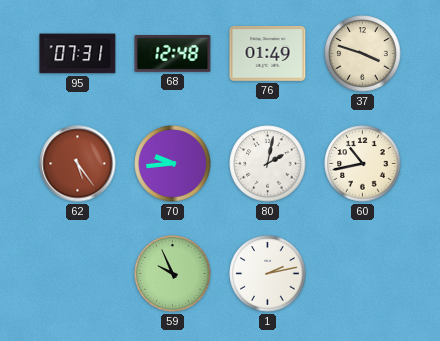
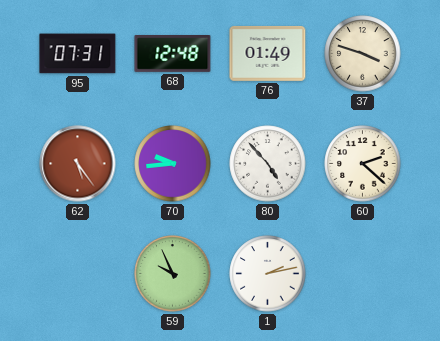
80: 2:02 -> 4:53 (268, 164)
60: 10:43 -> 2:22 (363, 164)
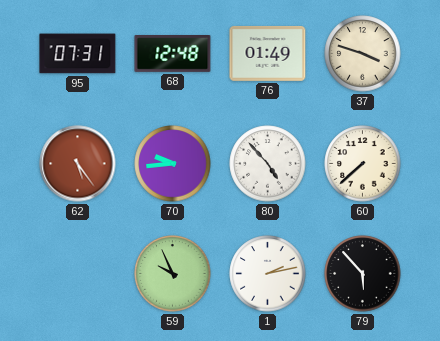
60: 2:22 -> 7:38 (363, 164)
79: none -> 5:53 (363, 274)
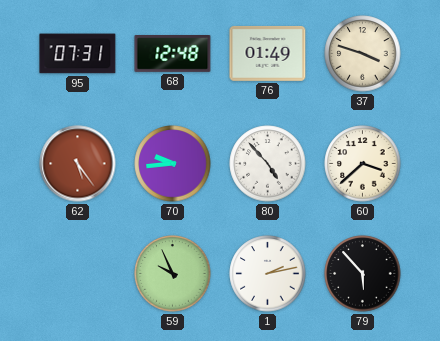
60: 7:38 -> 3:38 (363, 164)
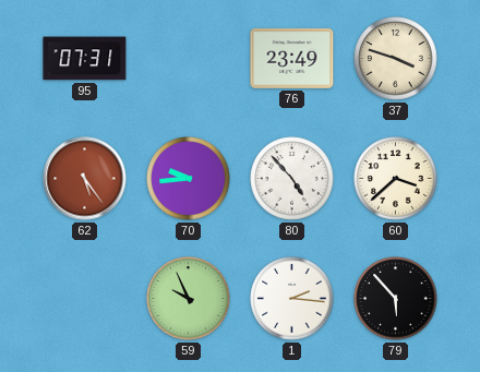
68: 12:48 -> none (173, 54)
76: 01:49 -> 23:49 (292, 58)
1: 2:13 -> 2:16 (292, 299)
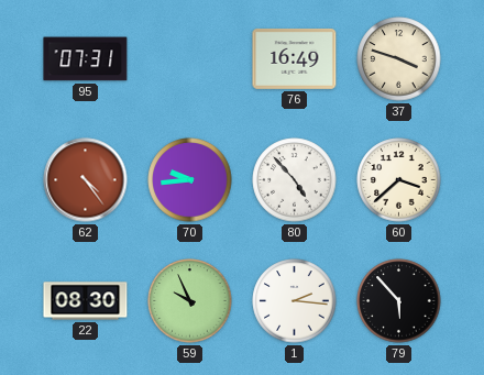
76: 23:49 -> 16:49 (295, 58)
62: 5:24 -> 4:24 (86, 180)
22: none -> 08:30 (86, 301)
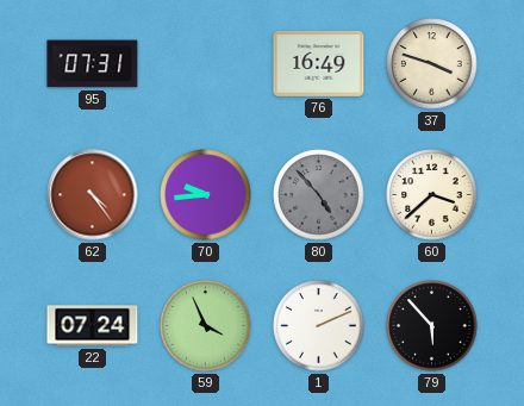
80 dial: white -> grey (319, 195)
22: 08:30 -> 07:24 (93, 326)
59: 9:56 -> 3:56 (206, 326)
1: 2:16 -> 2:11 (319, 326)
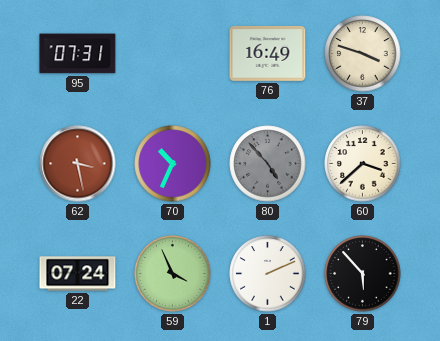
62: 4:24 -> 3:28 (78, 164)
70: 9:44 -> 10:34 (173, 164)
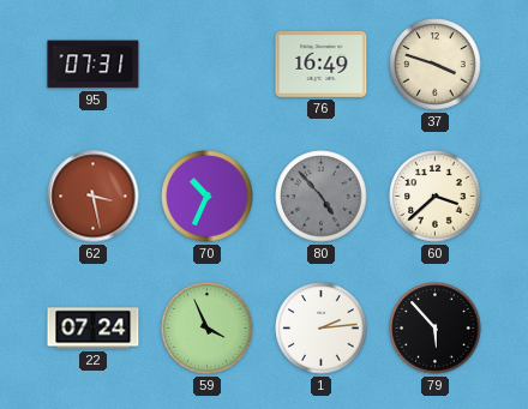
1: 2:11 -> 2:14 (322, 329)
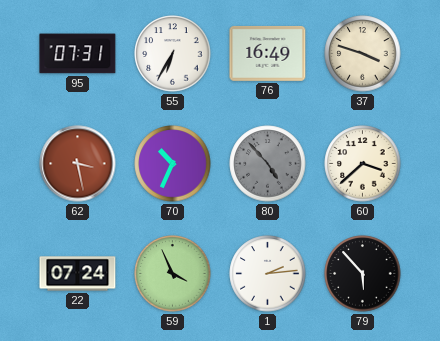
55: none -> 6:35 (173, 54)
